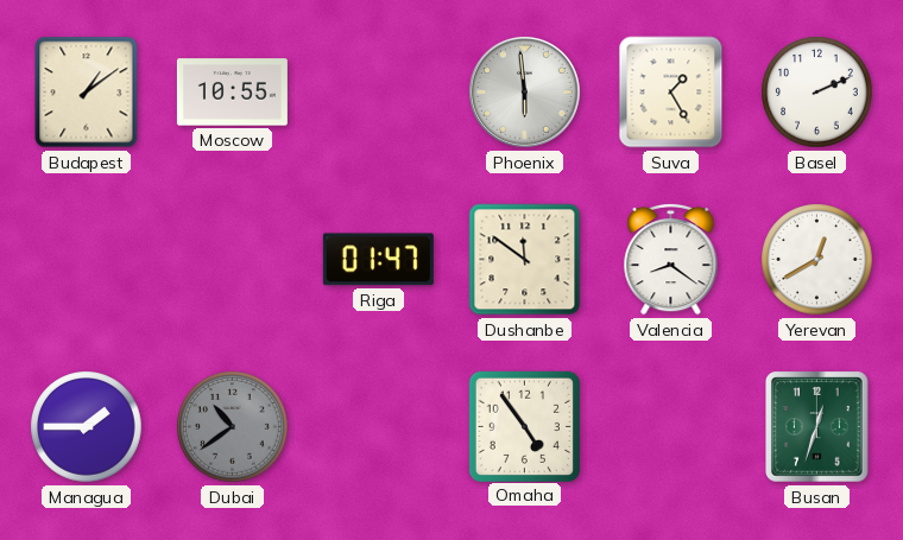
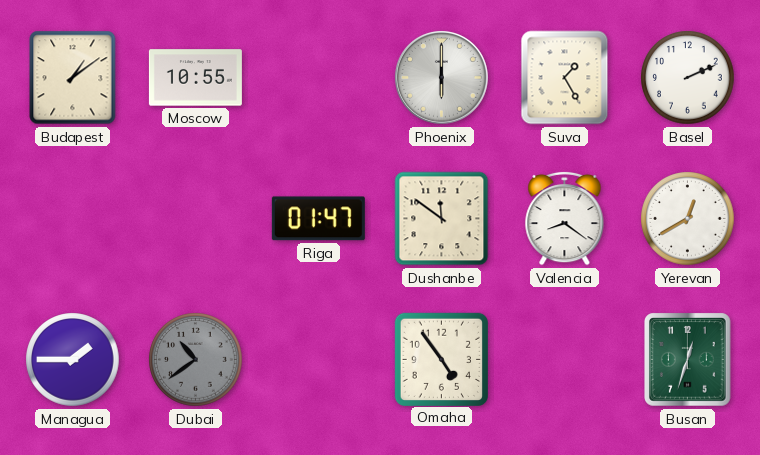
Phoenix: 5:59 -> 6:00 (442, 78)
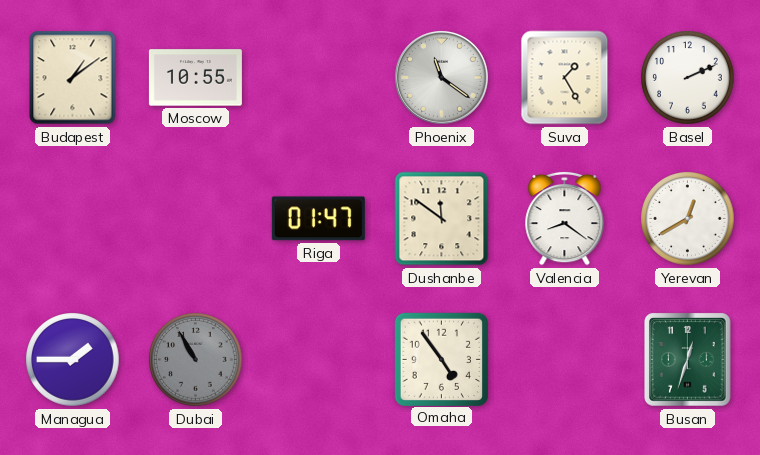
Phoenix: 6:00 -> 11:21 (442, 78)
Dubai: 10:39 -> 10:55 (196, 360)
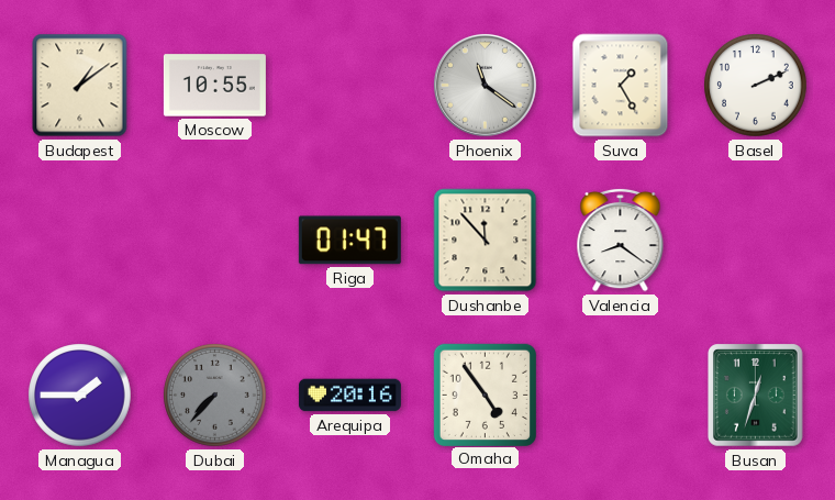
Dushanbe: 11:51 -> 11:53 (486, 241)
Yerevan: 12:40 -> none (688, 219)
Dubai: 10:55 -> 7:37 (215, 396)
Arequipa: none -> 20:16 (349, 396)
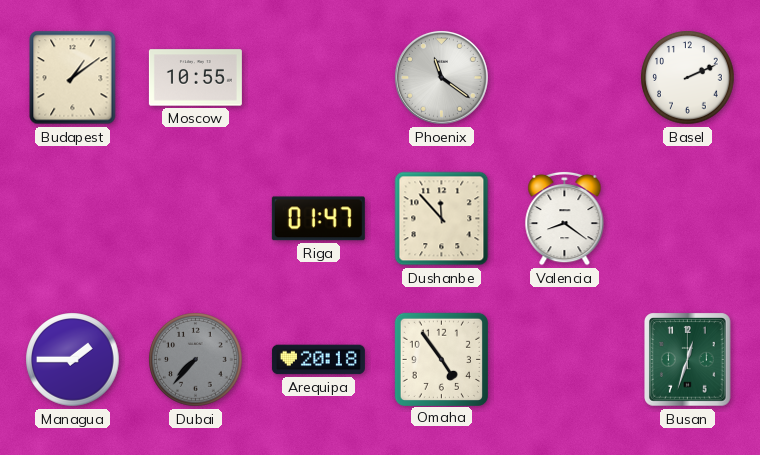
Suva: 1:25 -> none (621, 86)
Arequipa: 20:16 -> 20:18 (318, 360)
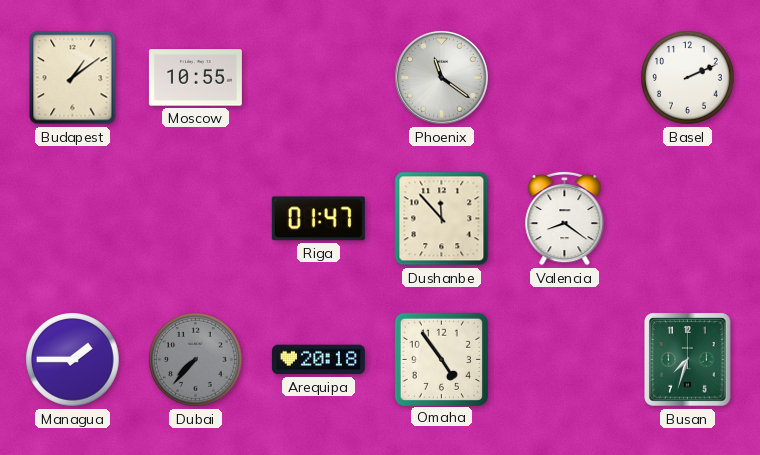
Busan: 12:33 -> 7:33 (688, 360)
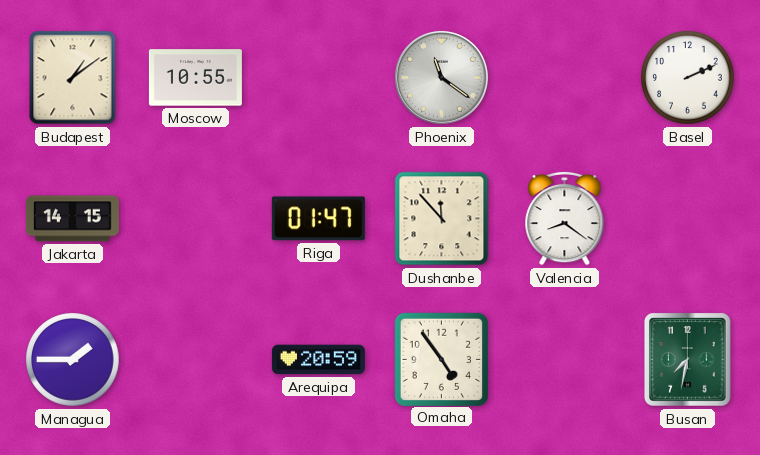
Jakarta: none -> 14:15 (72, 219)
Dubai: 7:37 -> none (196, 360)
Arequipa: 20:18 -> 20:59 (318, 360)
Busan: 7:33 -> 7:32 (688, 360)
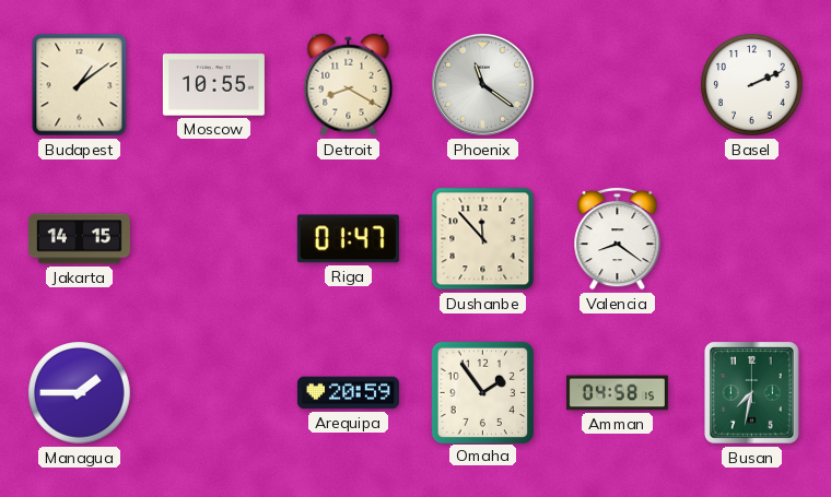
Detroit: none -> 8:20 (349, 85)
Omaha: 4:54 -> 1:54 (482, 392)
Amman: none -> 04:58 (617, 393)
